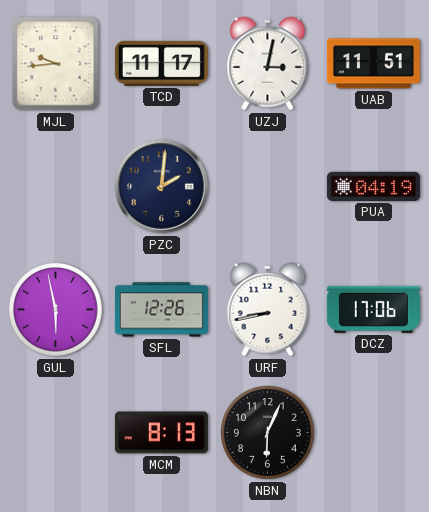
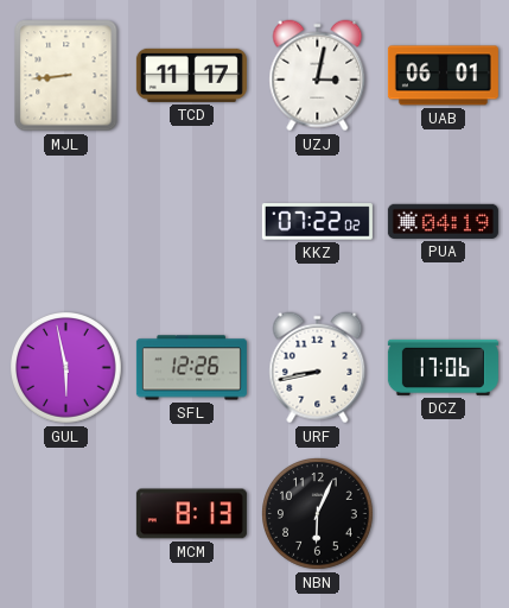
MJL: 9:44 -> 8:44 (66, 76)
UAB: 11:51 -> 06:01 (443, 76)
PZC: 2:01 -> none (161, 186)
KKZ: none -> 07:22 (317, 222)
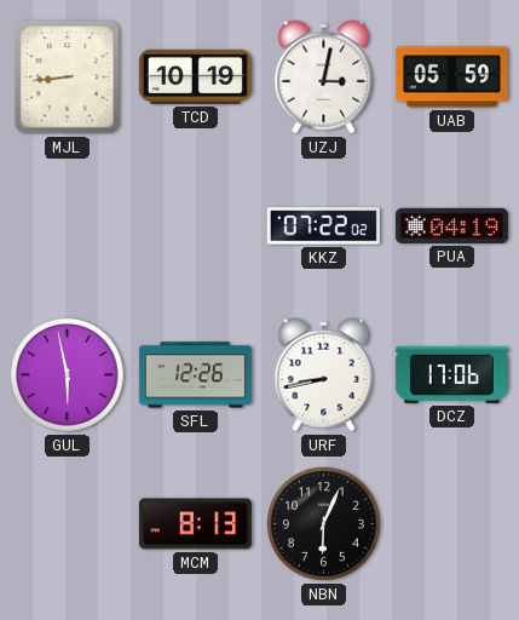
TCD: 11:17 -> 10:19 (195, 76)
UAB: 06:01 -> 05:59 (451, 77)
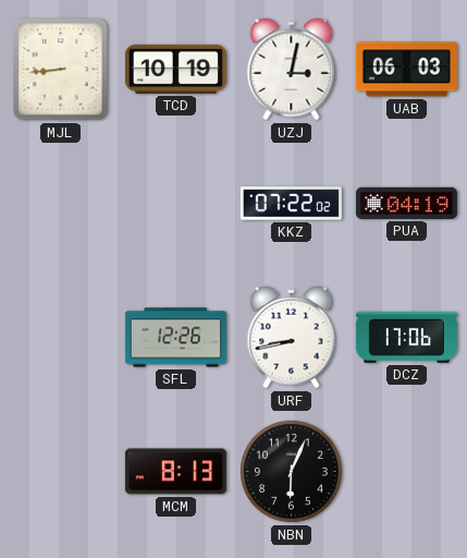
UAB: 05:59 -> 06:03 (406, 70)
GUL: 5:58 -> none (68, 375)
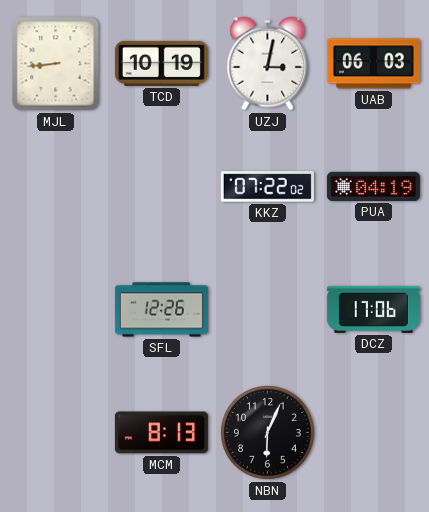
URF: 8:43 -> none (292, 338)
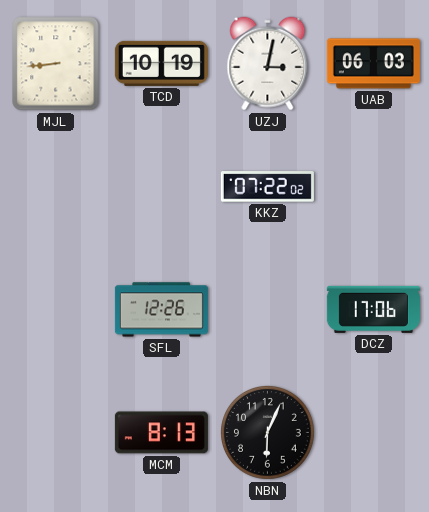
PUA: 04:19 -> none (373, 186)
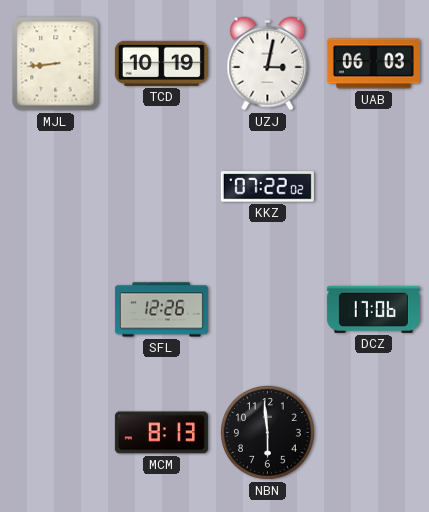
NBN: 6:04 -> 5:59 (268, 433)
